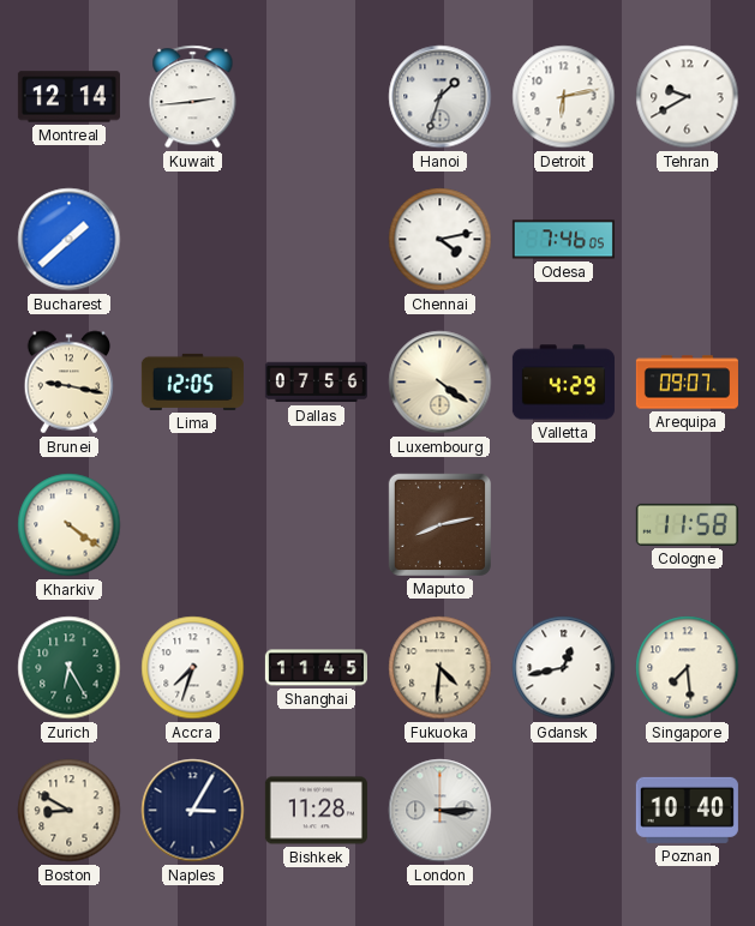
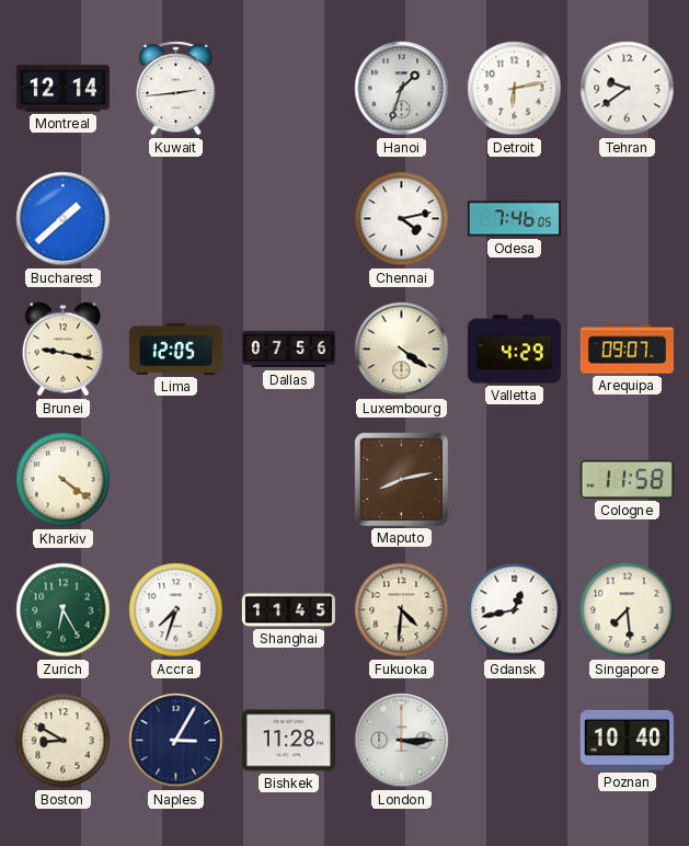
Tehran: 9:40 -> 9:39 (628, 89)
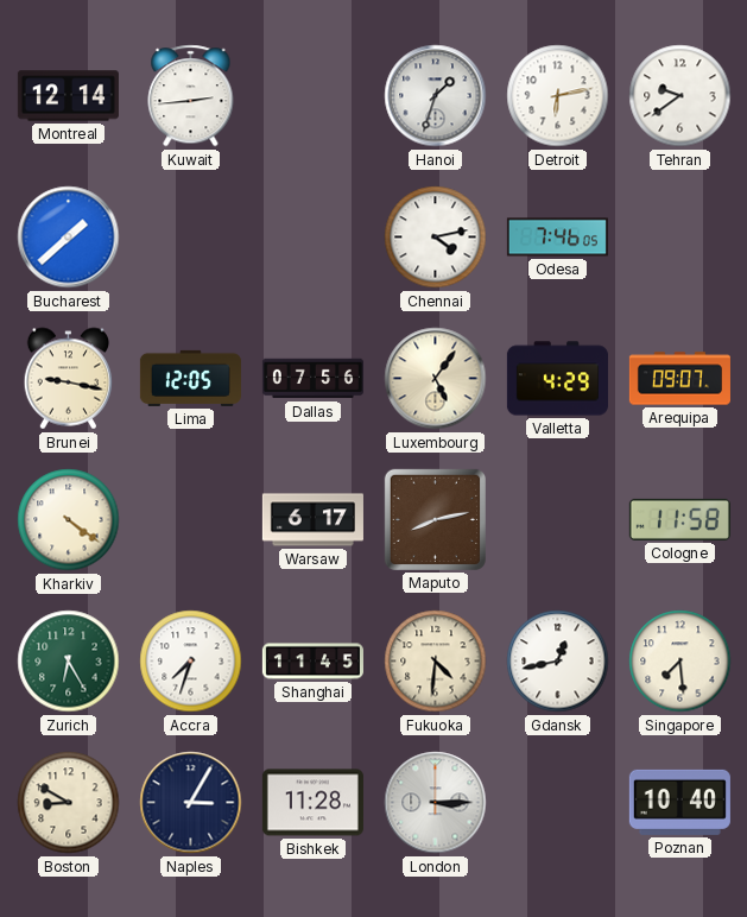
Luxembourg: 4:21 -> 5:06 (436, 379)
Warsaw: none -> 6:17 (312, 520)
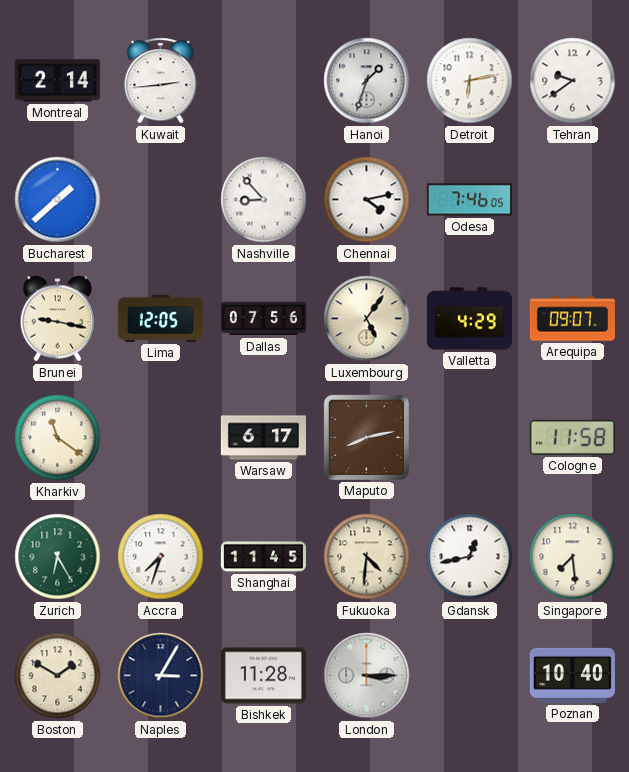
Montreal: 12:14 -> 2:14 (57, 81)
Nashville: none -> 8:53 (264, 200)
Kharkiv: 4:21 -> 11:21 (58, 438)
Boston: 8:50 -> 1:50 (58, 676)
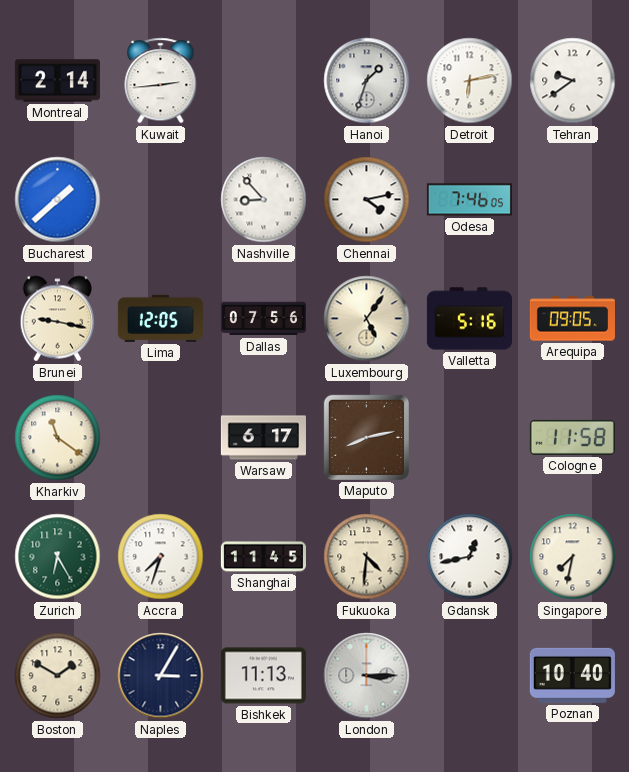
Valletta: 4:29 -> 5:16 (469, 319)
Arequipa: 09:07 -> 09:05 (572, 319)
Singapore: 7:29 -> 7:32 (573, 557)
Bishkek: 11:28 -> 11:13 (263, 676)
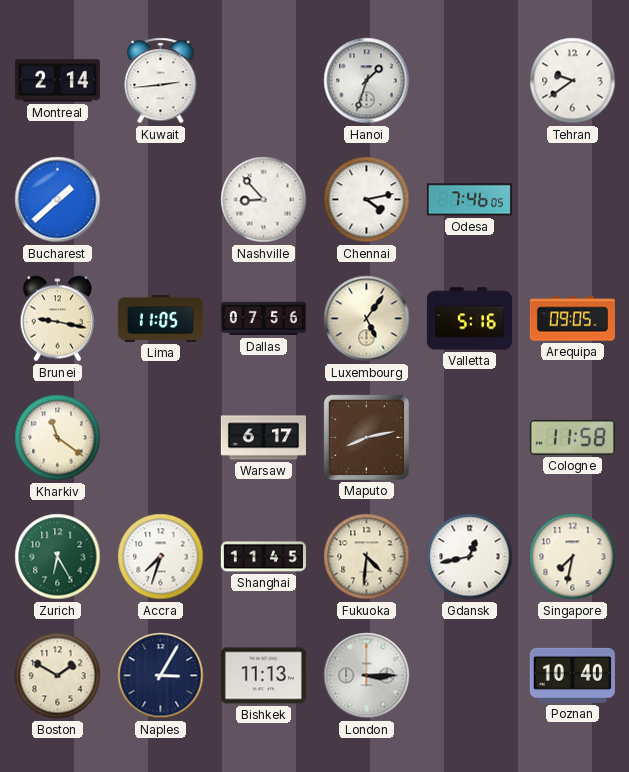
Detroit: 6:13 -> none (470, 81)
Lima: 12:05 -> 11:05 (160, 318)
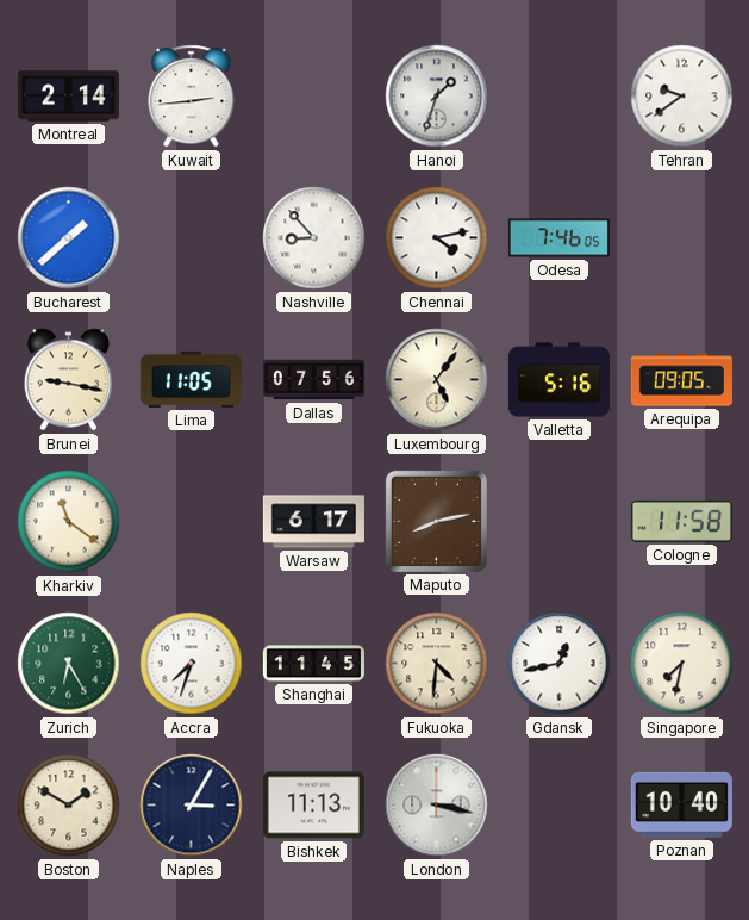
London: 3:15 -> 3:17 (437, 806)
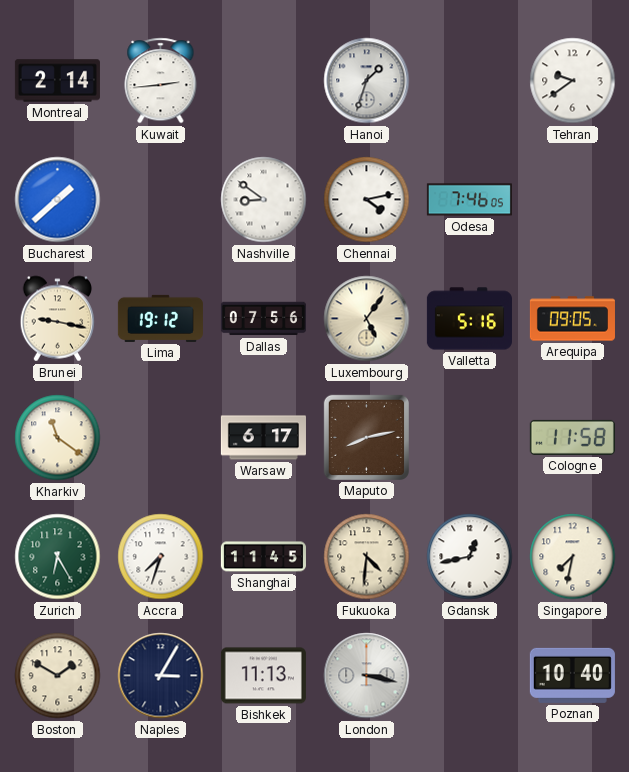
Nashville: 8:53 -> 8:51 (264, 200)
Lima: 11:05 -> 19:12 (160, 318)
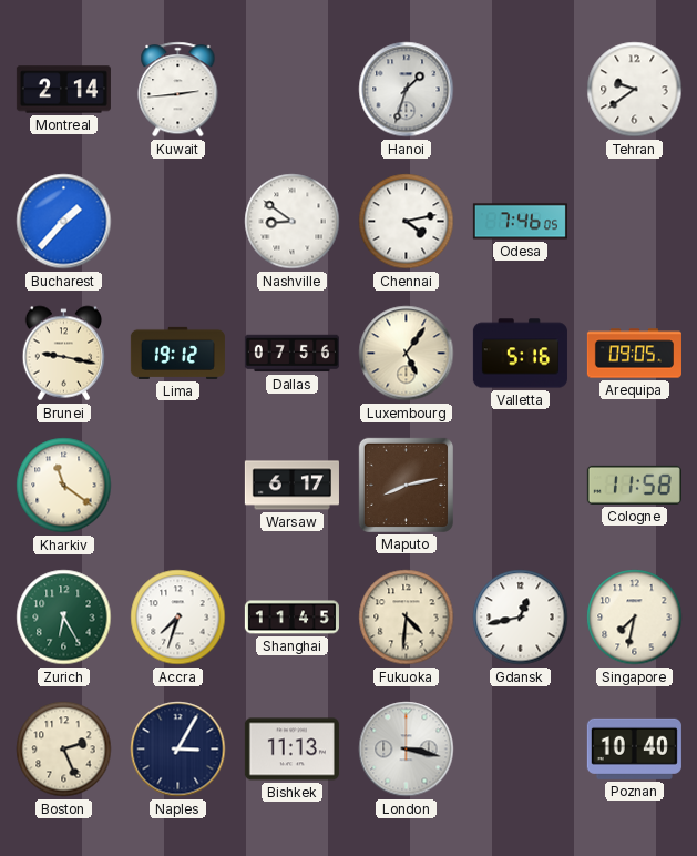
Bucharest: 1:38 -> 1:37 (64, 222)
Boston: 1:50 -> 2:26 (64, 750)
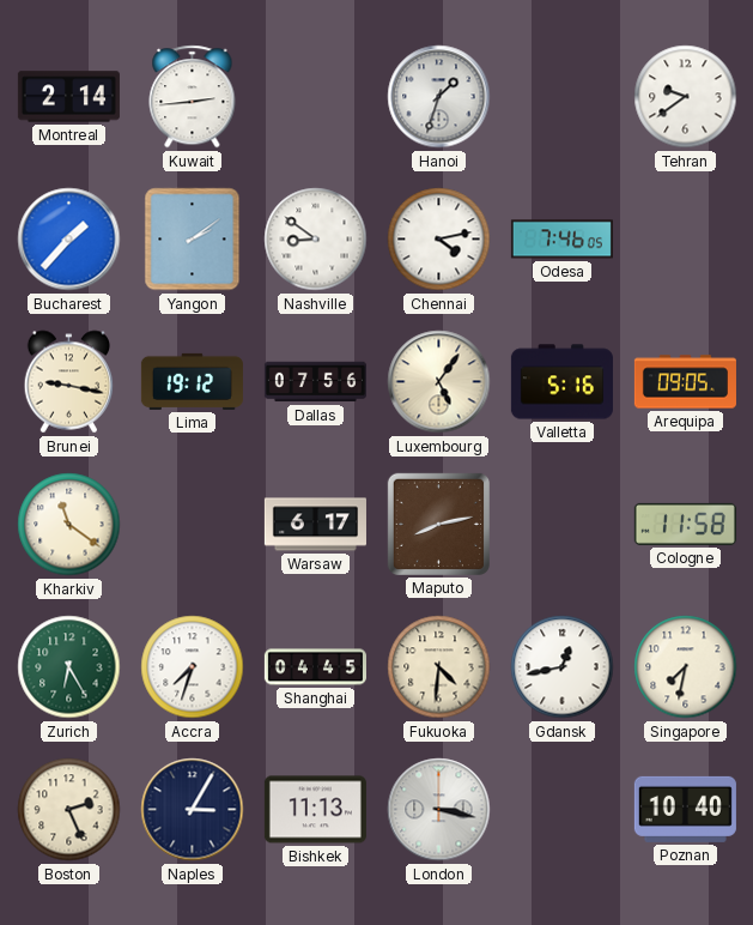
Yangon: none -> 2:09 (193, 240)
Shanghai: 11:45 -> 04:45 (315, 667)
